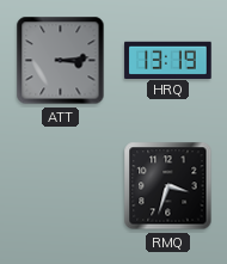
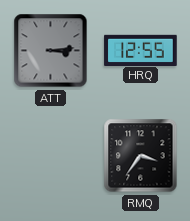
HRQ: 13:19 -> 12:55 (141, 50)
RMQ: 3:33 -> 3:36 (141, 156)
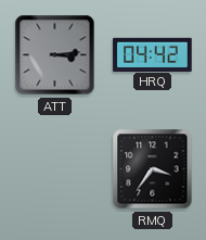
HRQ: 12:55 -> 04:42 (153, 54)
